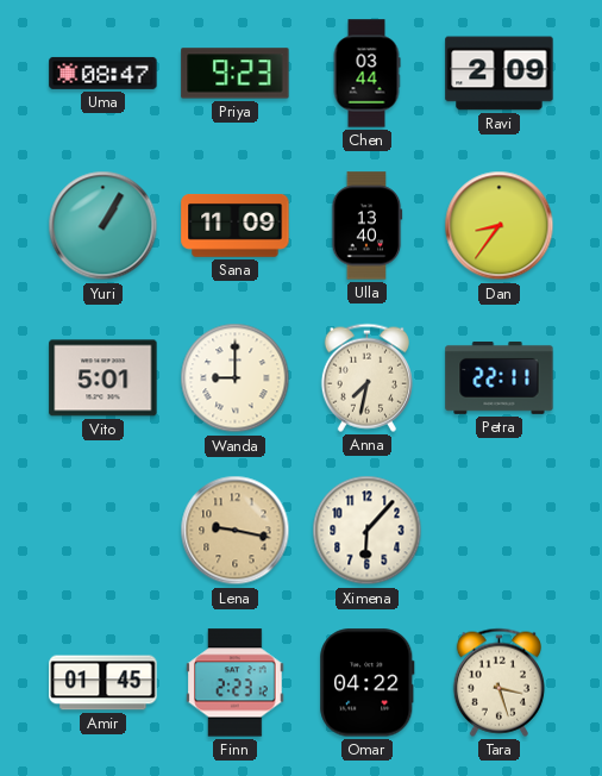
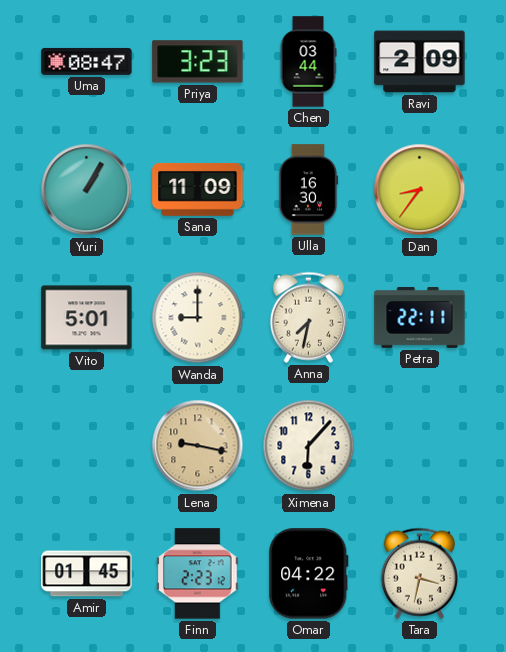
Priya: 9:23 -> 3:23 (198, 62)
Ulla: 13:40 -> 16:30 (308, 190)
Tara: 3:27 -> 3:32 (419, 573)
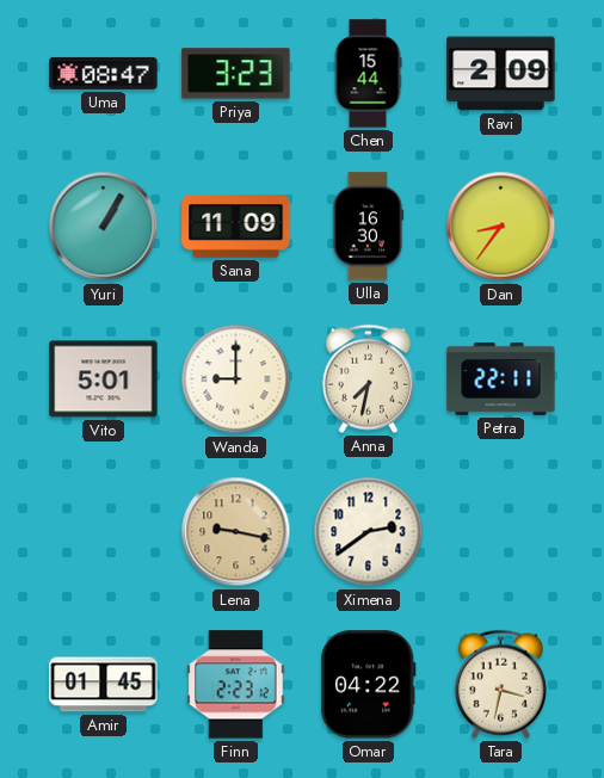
Chen: 03:44 -> 15:44 (368, 74)
Ximena: 6:07 -> 2:39 (369, 532)
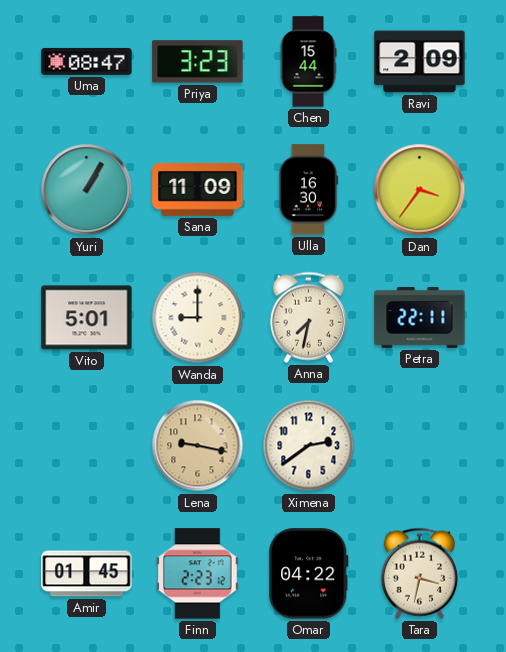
Dan: 8:36 -> 3:36 (420, 190)
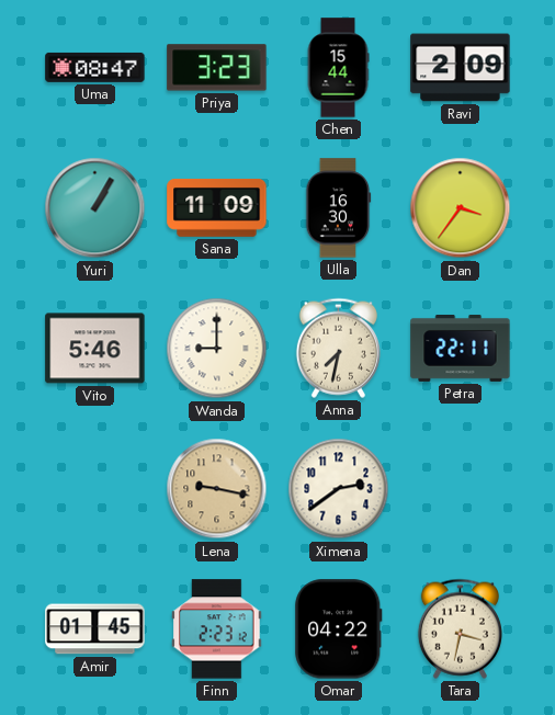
Vito: 5:01 -> 5:46 (95, 349)
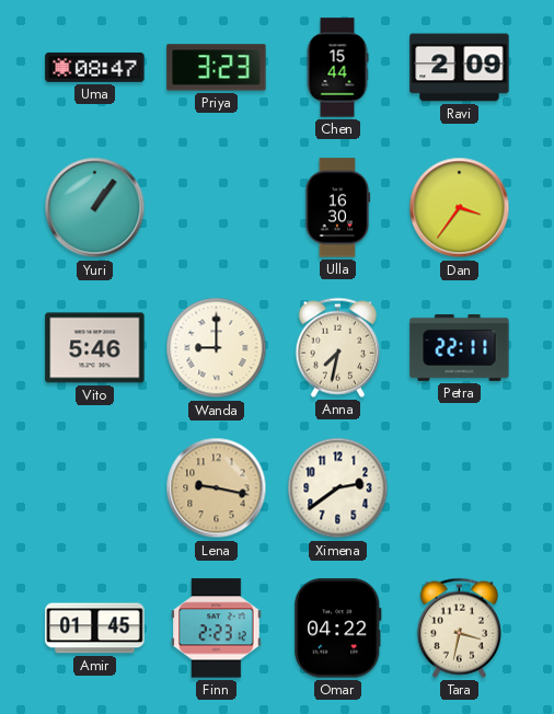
Yuri: 1:05 -> 1:06 (95, 208)
Sana: 11:09 -> none (217, 208)
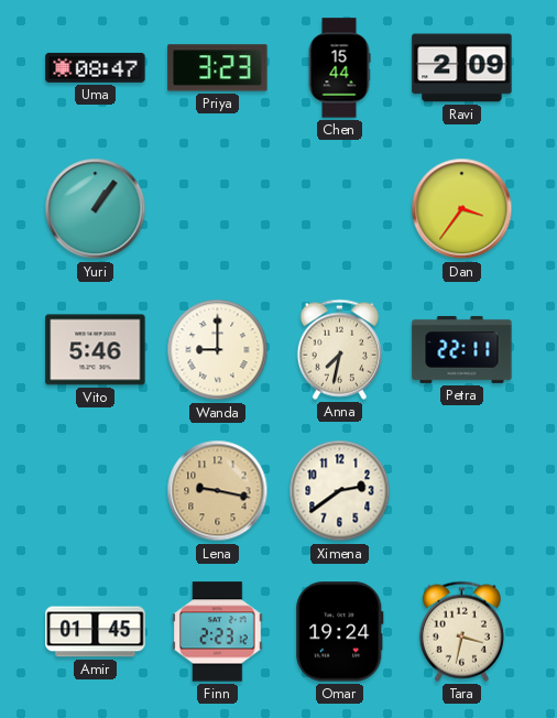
Ulla: 16:30 -> none (337, 208)
Omar: 04:22 -> 19:24 (340, 632)
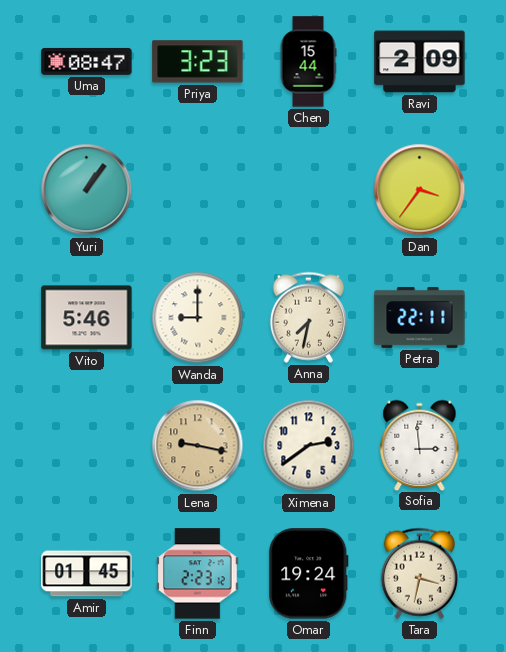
Sofia: none -> 2:59 (420, 445)
